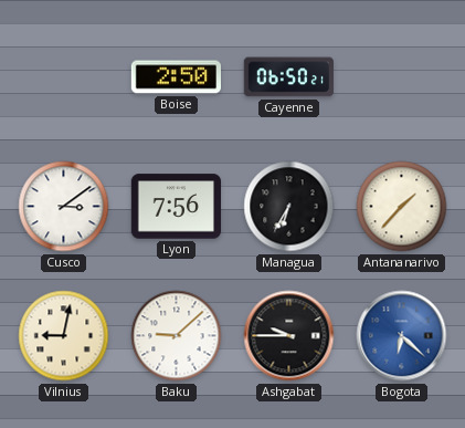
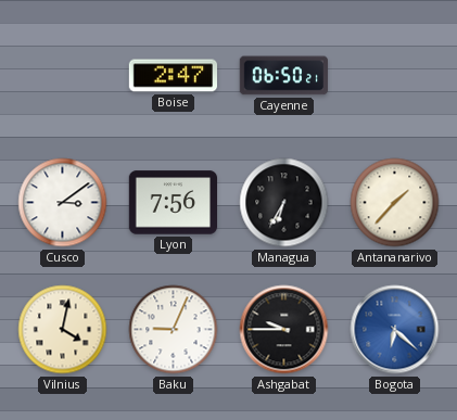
Boise: 2:50 -> 2:47 (173, 76)
Vilnius: 9:02 -> 4:02 (63, 330)
Baku: 9:08 -> 9:04 (174, 330)
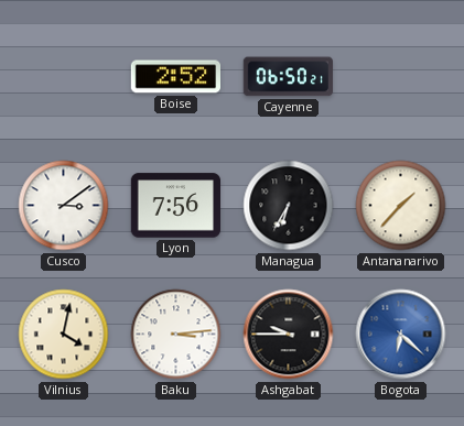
Boise: 2:47 -> 2:52 (175, 77)
Baku: 9:04 -> 3:14 (176, 335)
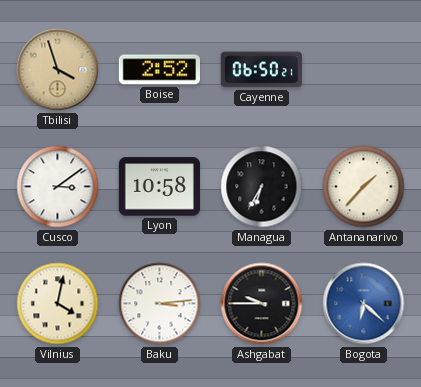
Tbilisi: none -> 3:57 (58, 70)
Lyon: 7:56 -> 10:58 (159, 187)
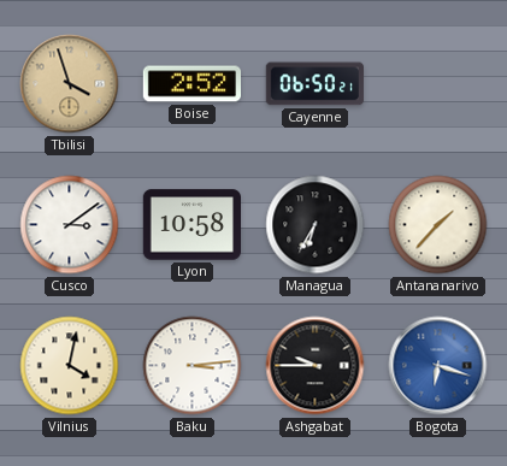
Bogota: 6:22 -> 6:18 (438, 366)
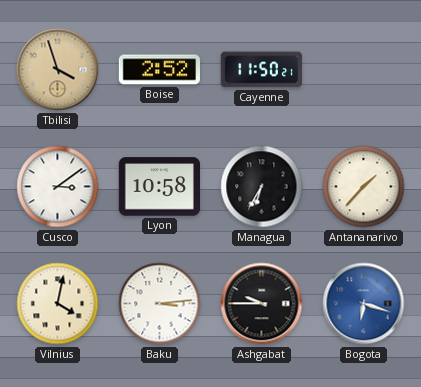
Cayenne: 06:50 -> 11:50 (261, 70)
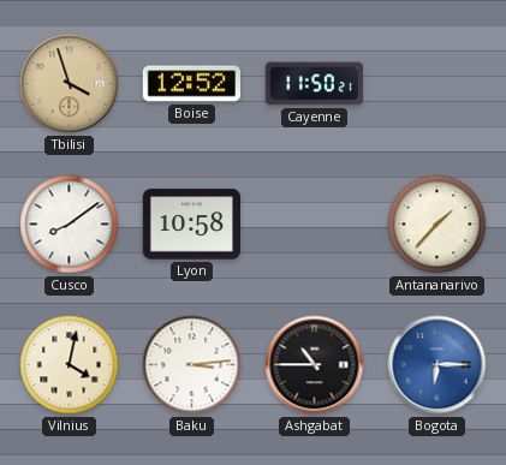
Boise: 2:52 -> 12:52 (191, 84)
Cusco: 3:09 -> 8:09 (70, 225)
Managua: 6:35 -> none (262, 187)
Ashgabat: 9:45 -> 10:45 (315, 365)
Bogota: 6:18 -> 6:15 (437, 365)
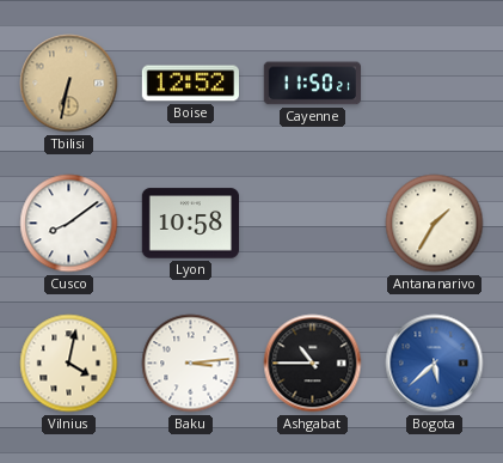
Tbilisi: 3:57 -> 6:32 (69, 84)
Antananarivo: 1:37 -> 1:35 (435, 224)
Bogota: 6:15 -> 5:38 (435, 364)
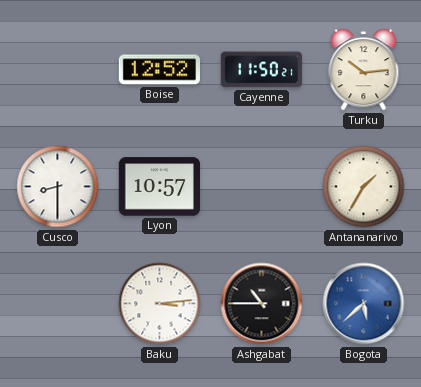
Tbilisi: 6:32 -> none (69, 84)
Turku: none -> 10:14 (364, 70)
Cusco: 8:09 -> 8:30 (58, 187)
Lyon: 10:58 -> 10:57 (159, 187)
Vilnius: 4:02 -> none (69, 364)
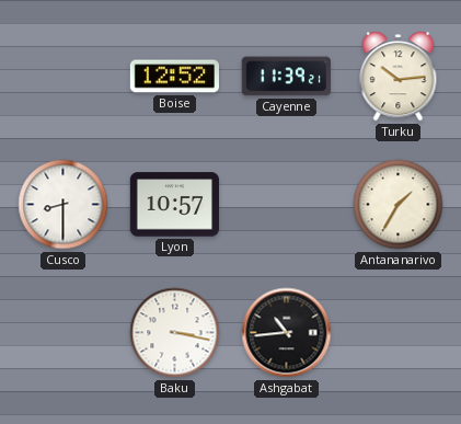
Cayenne: 11:50 -> 11:39 (286, 77)
Baku: 3:14 -> 3:17 (175, 333)
Ashgabat: 10:45 -> 10:44 (287, 333)
Bogota: 5:38 -> none (364, 304)
